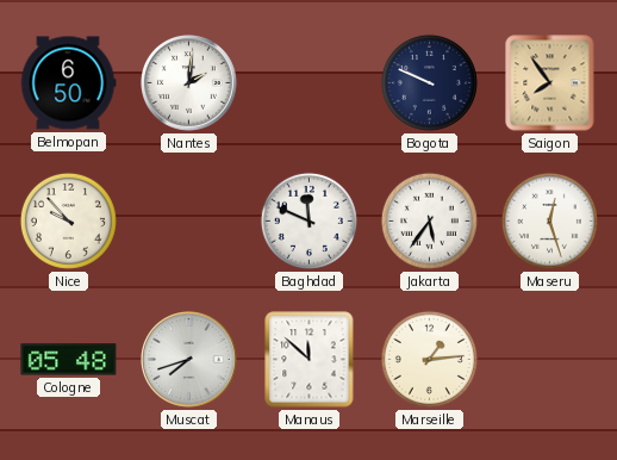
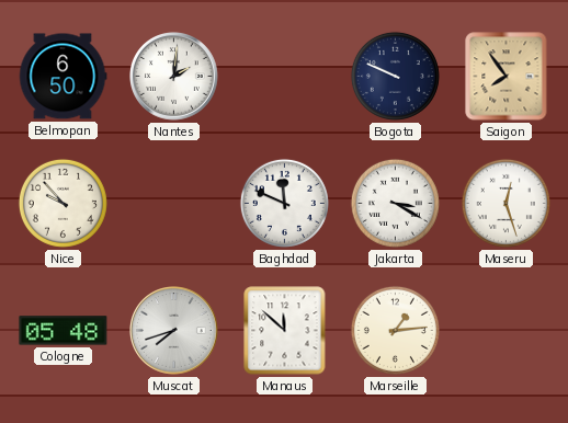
Jakarta: 5:36 -> 3:20 (395, 203)
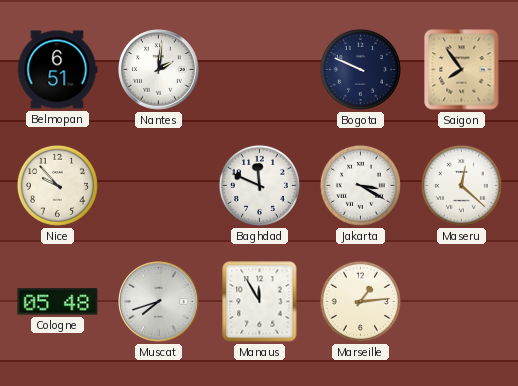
Belmopan: 6:50 -> 6:51 (57, 70)
Maseru: 12:27 -> 12:22 (461, 185)
Manaus: 11:52 -> 11:55 (260, 302)
